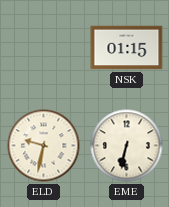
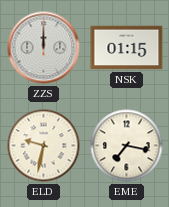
ZZS: none -> 12:00 (44, 48)
EME: 6:32 -> 7:17 (127, 146)
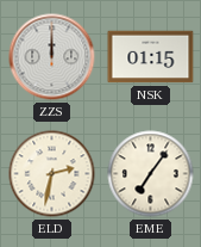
ELD: 9:32 -> 2:32 (52, 174)
EME: 7:17 -> 7:06 (151, 174)
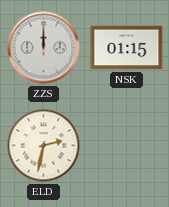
EME: 7:06 -> none (151, 174)
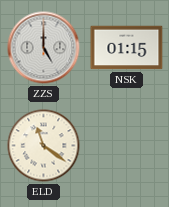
ZZS: 12:00 -> 5:00 (44, 48)
ELD: 2:32 -> 11:21 (44, 146)
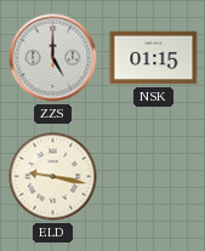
ELD: 11:21 -> 9:17 (53, 177)
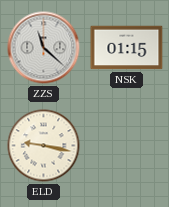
ZZS: 5:00 -> 11:22 (44, 48)
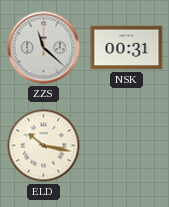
NSK: 01:15 -> 00:31 (127, 48)
ELD: 9:17 -> 10:17 (44, 146)
